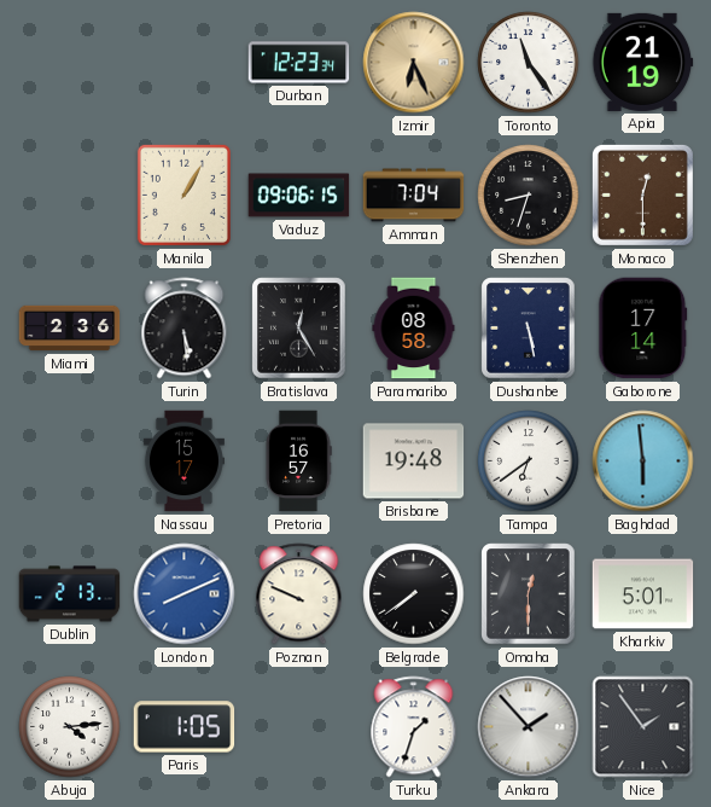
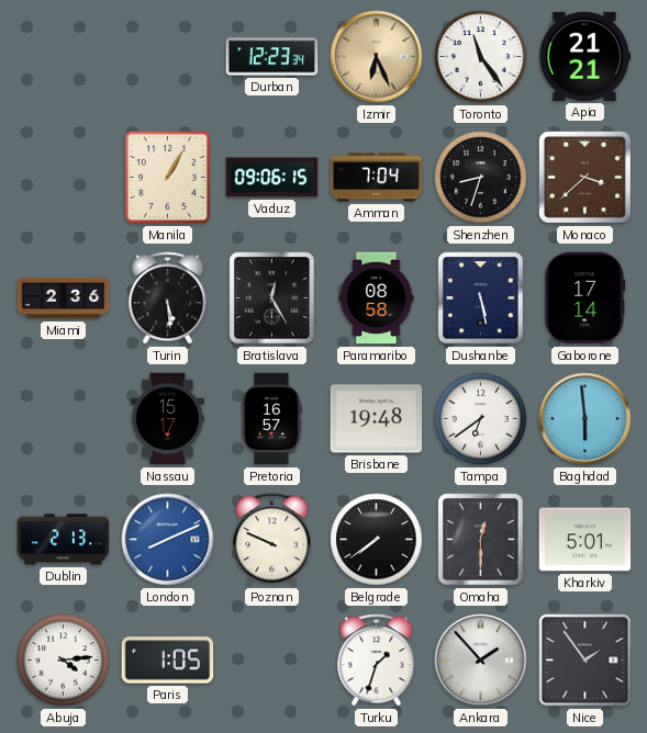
Apia: 21:19 -> 21:21 (585, 56)
Monaco: 12:30 -> 3:38 (584, 177)
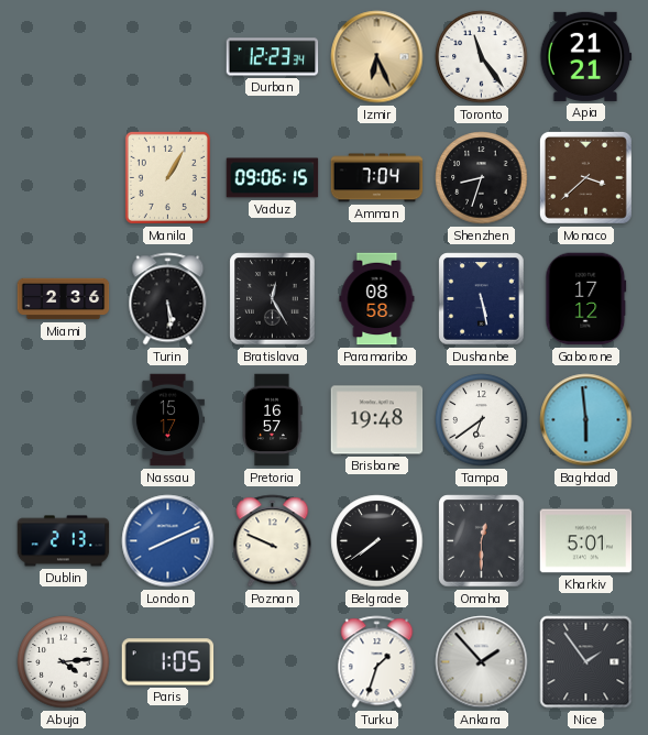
Gaborone: 17:14 -> 17:12 (586, 299)
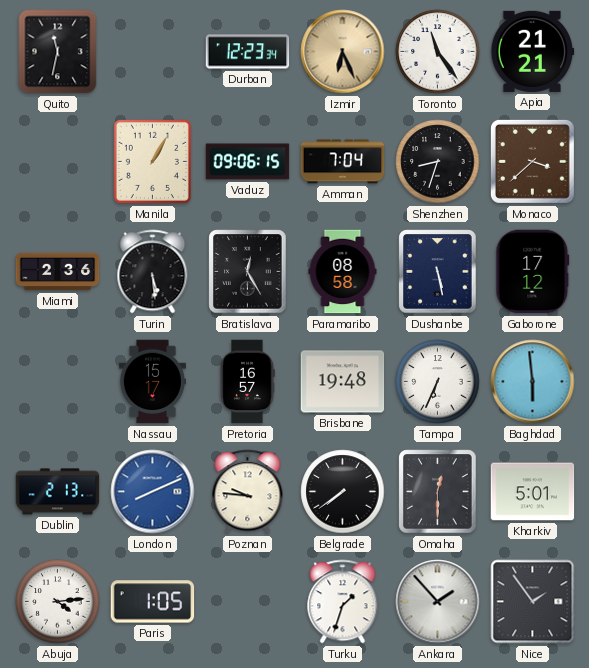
Quito: none -> 11:32 (58, 52)
Tampa: 6:39 -> 6:34 (438, 382)
Poznan: 9:49 -> 9:46 (248, 492)
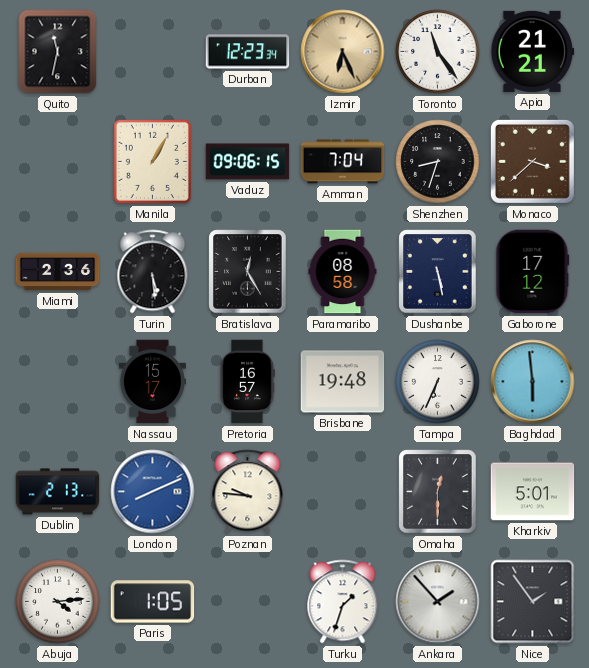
Belgrade: 7:39 -> none (343, 492)
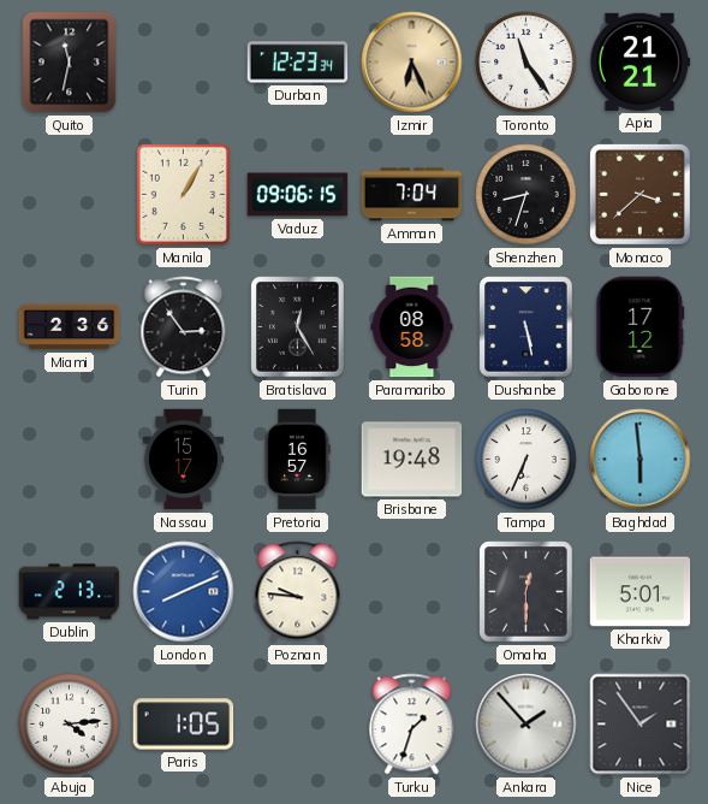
Turin: 5:29 -> 2:54 (184, 327)
